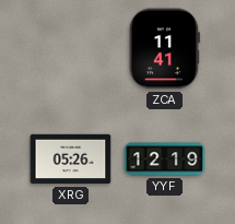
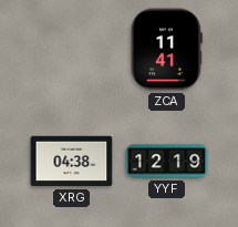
XRG: 05:26 -> 04:38 (72, 162)
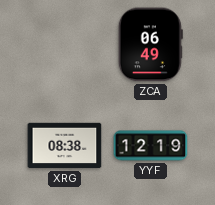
ZCA: 11:41 -> 06:49 (150, 45)
XRG: 04:38 -> 08:38 (65, 146)
